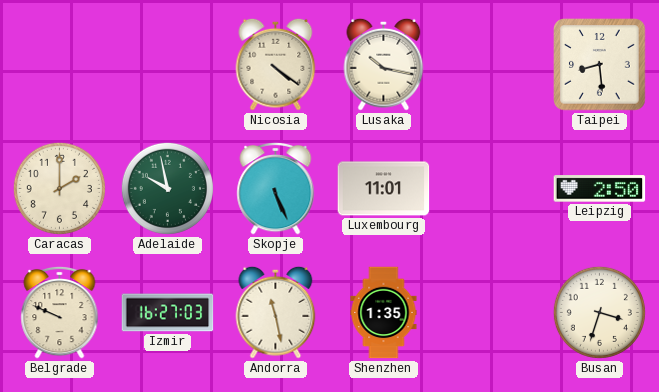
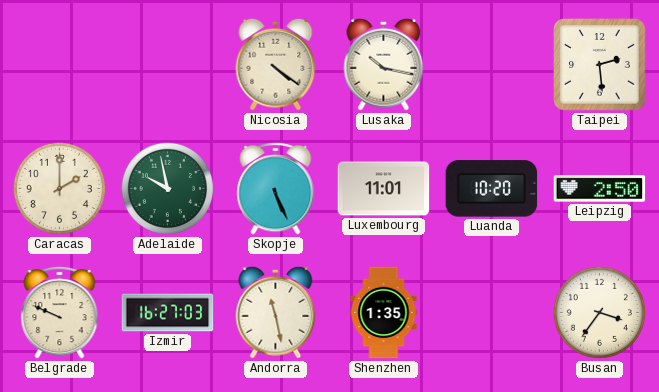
Taipei: 8:29 -> 2:29 (600, 65)
Luanda: none -> 10:20 (492, 189)
Busan: 3:33 -> 3:36 (599, 312)
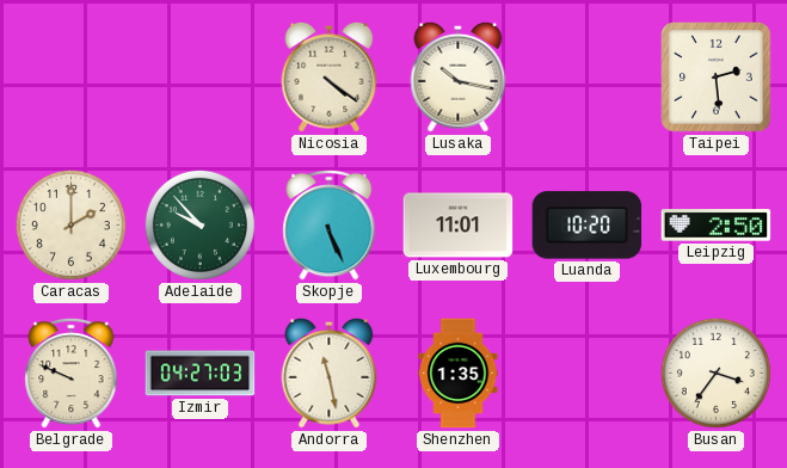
Adelaide: 9:58 -> 9:53 (199, 224)
Izmir: 16:27 -> 04:27 (201, 374)
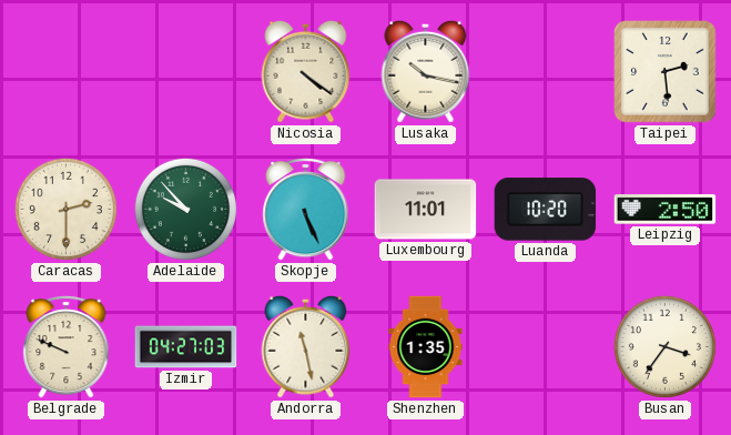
Caracas: 2:00 -> 2:30 (65, 209)
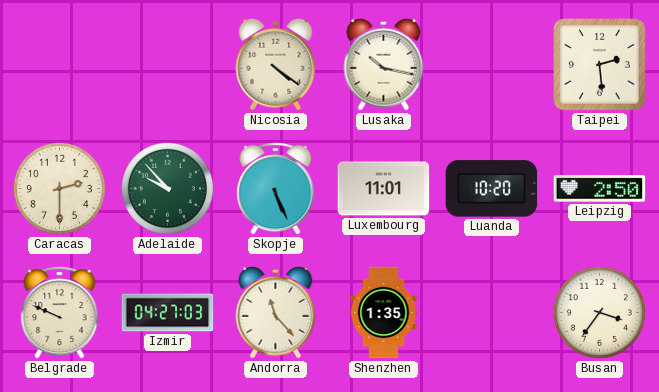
Andorra: 11:28 -> 11:23 (276, 312)
